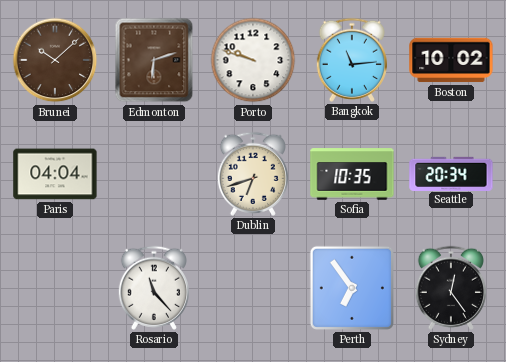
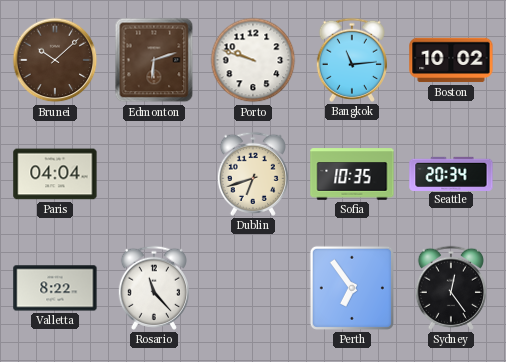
Valletta: none -> 8:22 (55, 288)
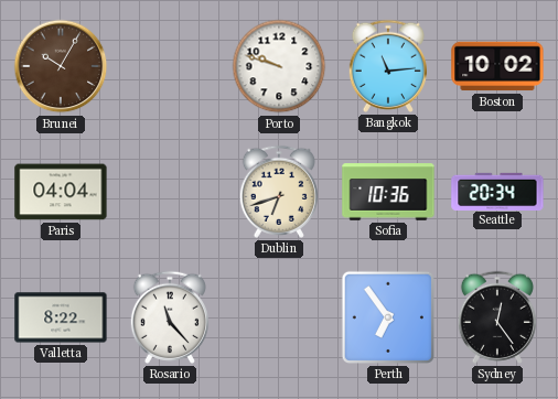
Brunei: 10:08 -> 10:05 (61, 66)
Edmonton: 6:12 -> none (154, 60)
Sofia: 10:35 -> 10:36 (388, 192)
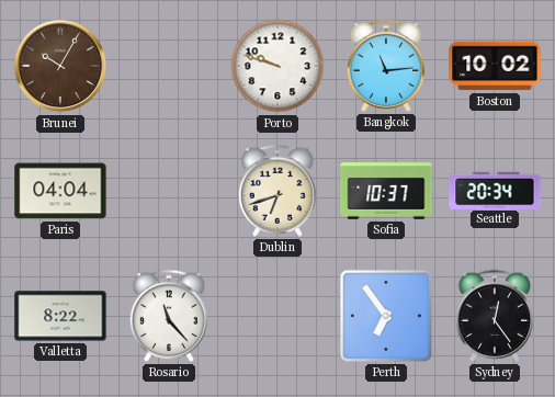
Sofia: 10:36 -> 10:37 (386, 191)
